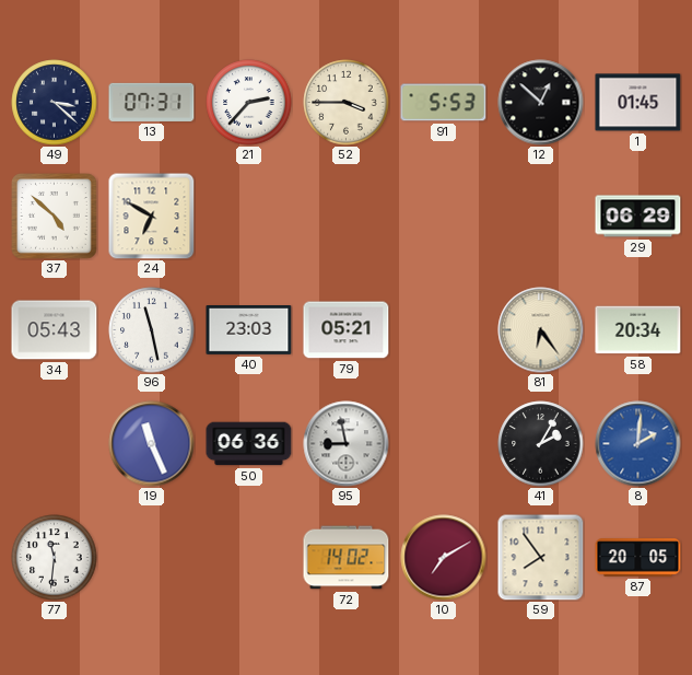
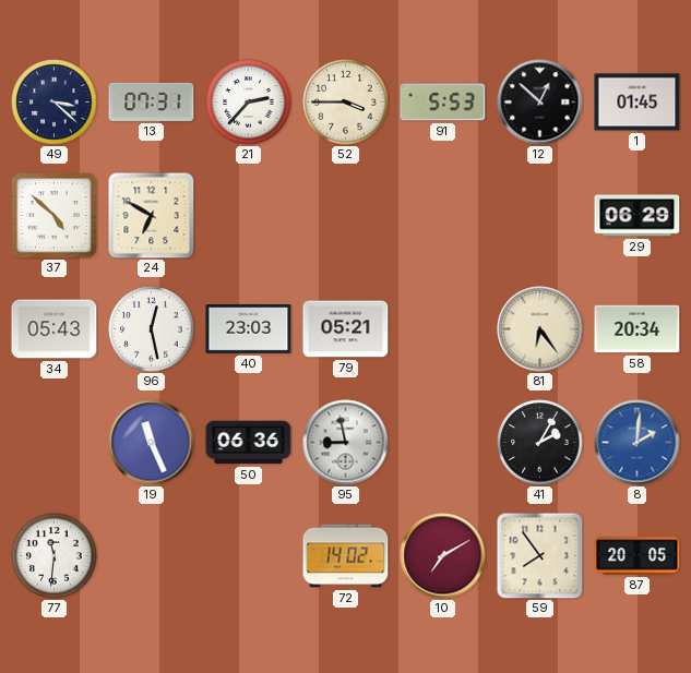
96: 11:28 -> 12:28 (152, 329)
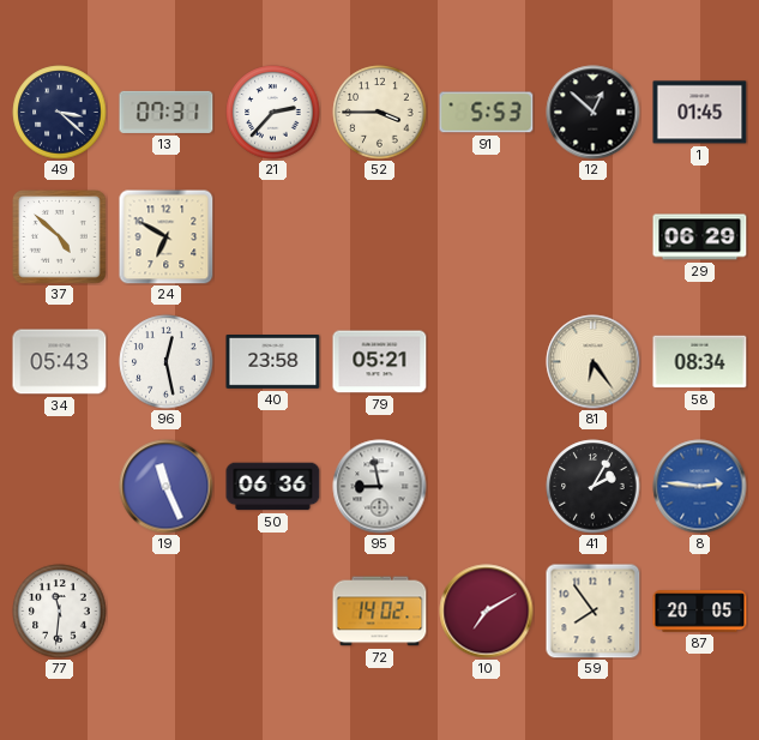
40: 23:03 -> 23:58 (273, 362)
58: 20:34 -> 08:34 (700, 362)
8: 2:01 -> 2:46 (700, 487)
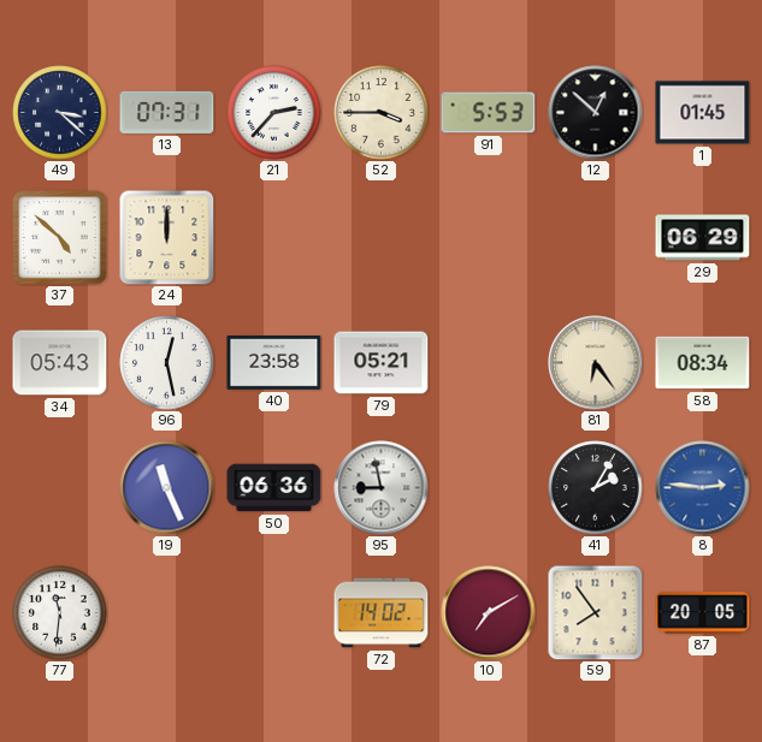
24: 6:50 -> 12:00 (167, 238)
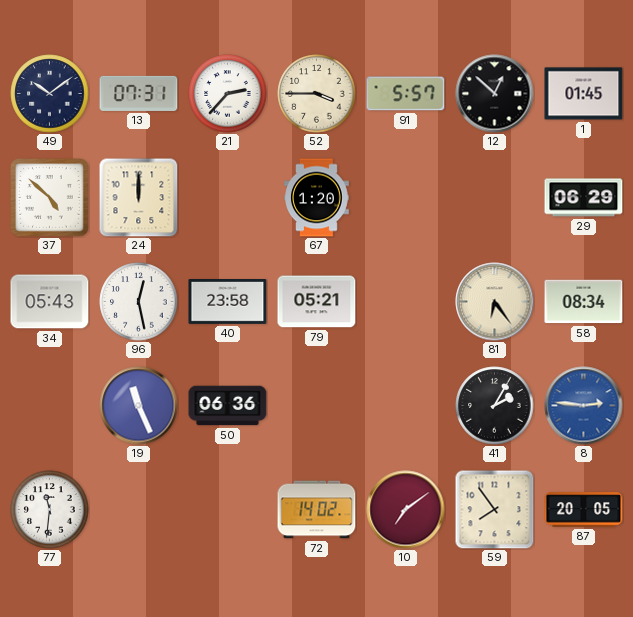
49: 3:22 -> 10:09 (50, 94)
91: 5:53 -> 5:57 (406, 94)
67: none -> 1:20 (317, 198)
95: 8:58 -> none (382, 488)
10: 7:10 -> 7:09 (406, 510)
